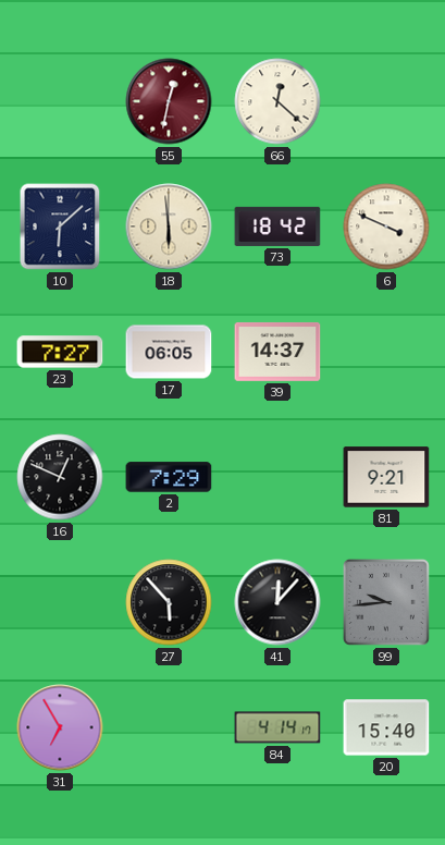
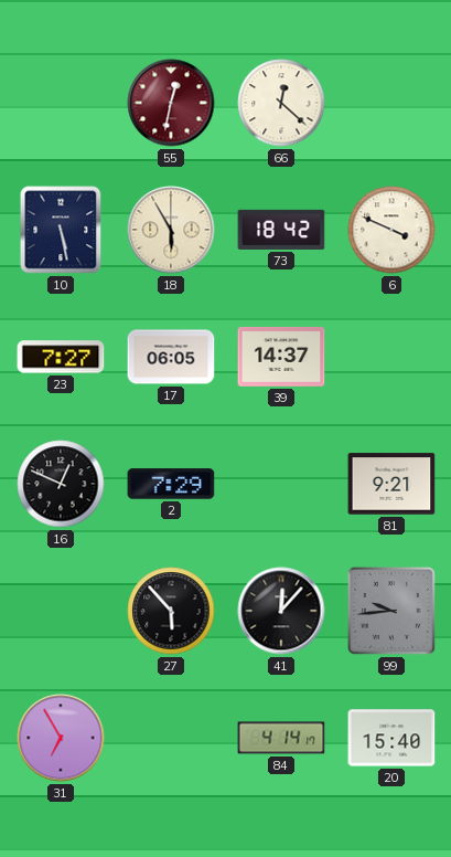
10: 6:08 -> 5:28 (61, 230)
18: 5:59 -> 5:55 (171, 230)
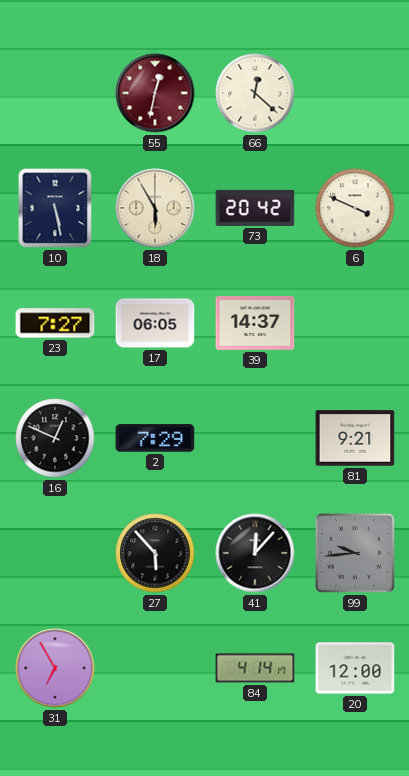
73: 18:42 -> 20:42 (255, 208)
20: 15:40 -> 12:00 (355, 668)
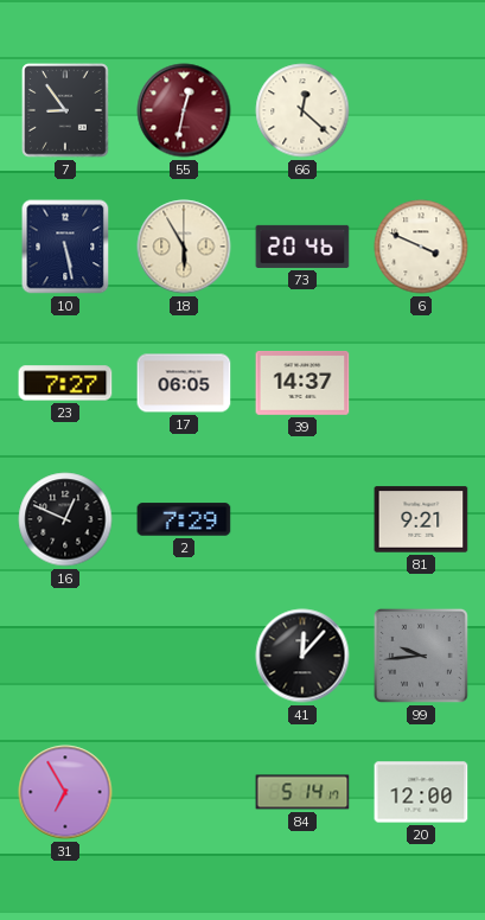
7: none -> 8:54 (65, 110)
73: 20:42 -> 20:46 (302, 247)
27: 5:53 -> none (155, 553)
84: 4:14 -> 5:14 (302, 792)
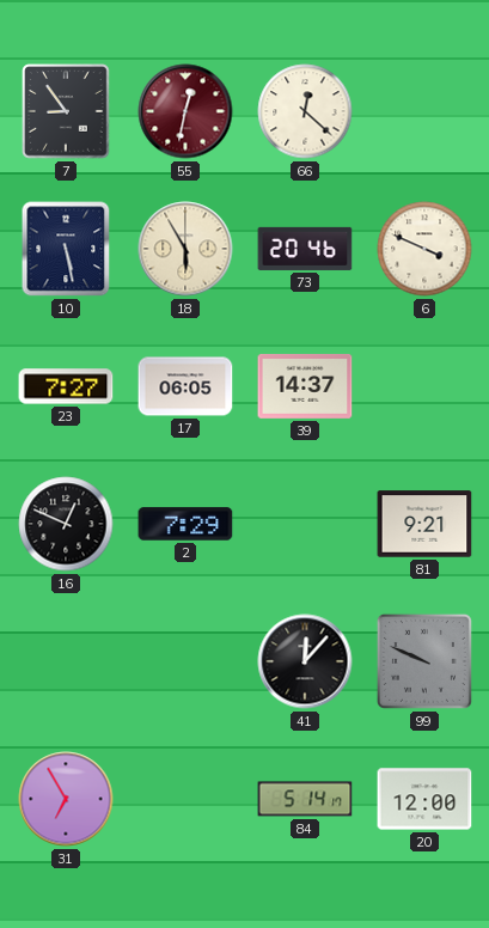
99: 9:44 -> 9:49 (424, 661)
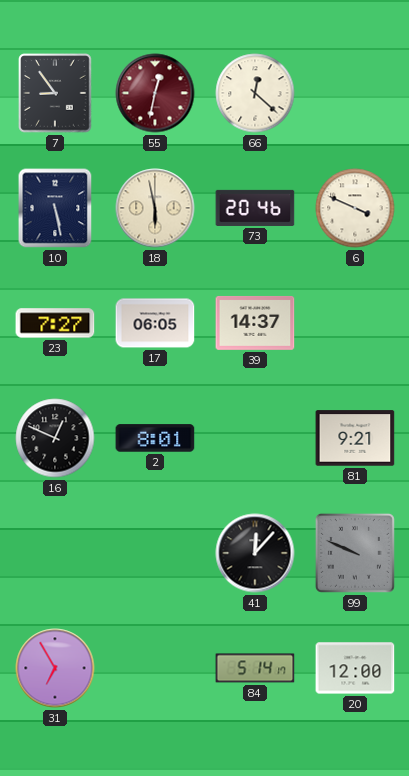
18: 5:55 -> 5:58 (155, 208)
2: 7:29 -> 8:01 (155, 438)
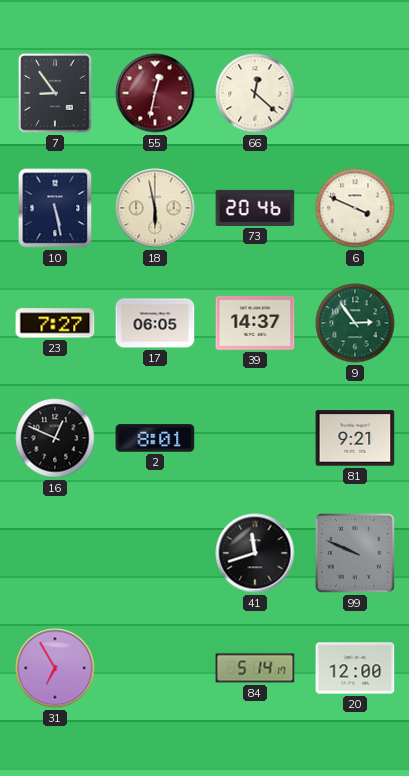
9: none -> 2:54 (355, 323)
41: 12:07 -> 11:42 (255, 553)
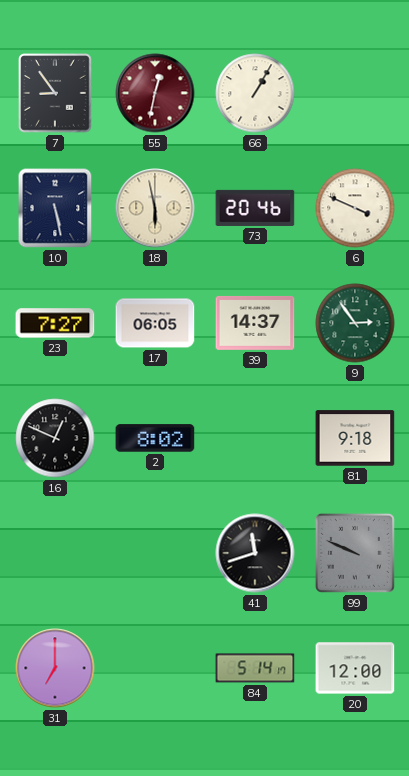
66: 12:22 -> 1:05 (255, 93)
2: 8:01 -> 8:02 (155, 438)
81: 9:21 -> 9:18 (355, 438)
31: 6:55 -> 7:00 (55, 668)
